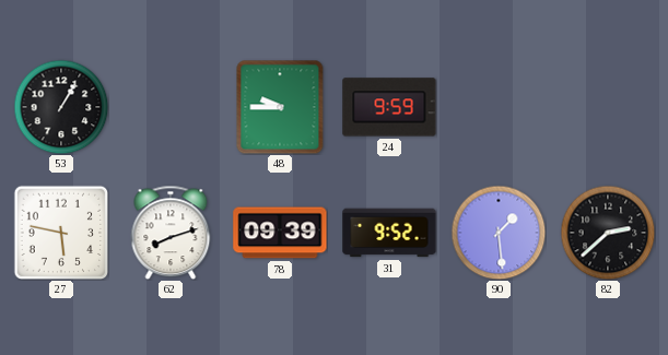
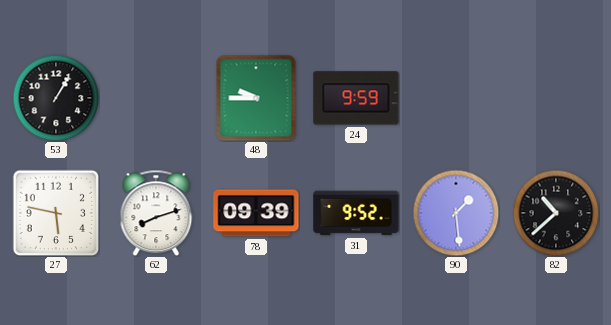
82: 2:38 -> 10:38 (556, 213)
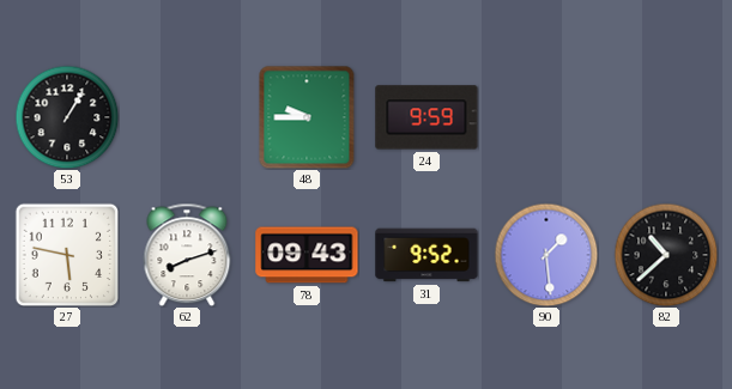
78: 09:39 -> 09:43 (307, 255)
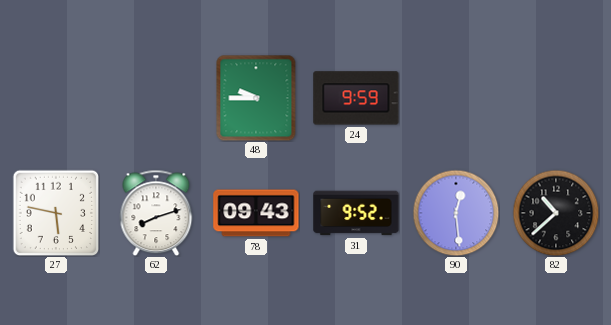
53: 1:05 -> none (67, 117)
90: 1:29 -> 12:29 (456, 213)
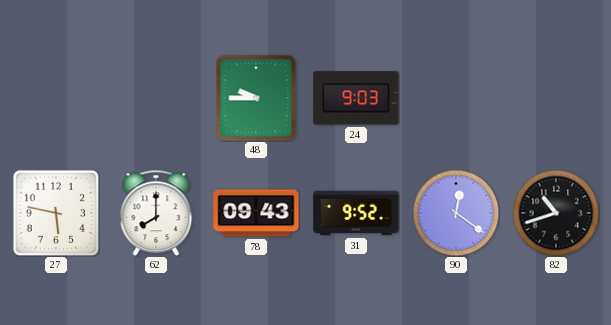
24: 9:59 -> 9:03 (356, 98)
62: 8:12 -> 8:00 (156, 213)
90: 12:29 -> 12:21 (456, 213)
82: 10:38 -> 10:42 (556, 213)
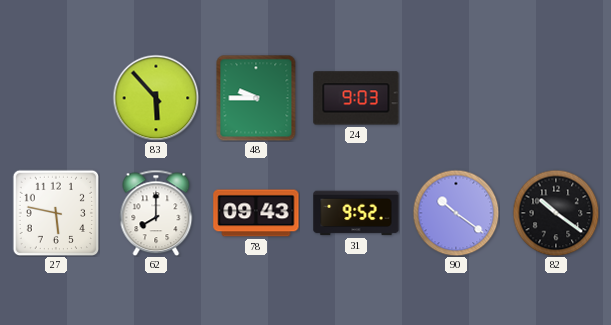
83: none -> 5:53 (156, 98)
90: 12:21 -> 10:21 (456, 213)
82: 10:42 -> 10:21 (556, 213)
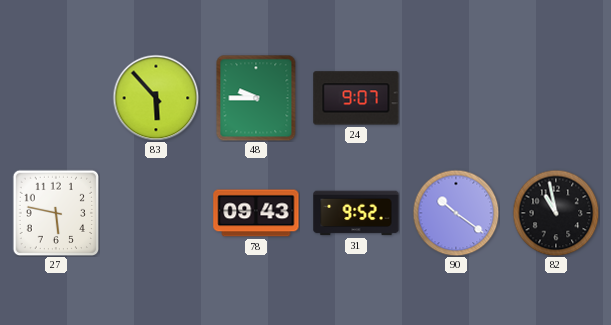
24: 9:03 -> 9:07 (356, 98)
62: 8:00 -> none (156, 213)
82: 10:21 -> 10:58 (556, 213)
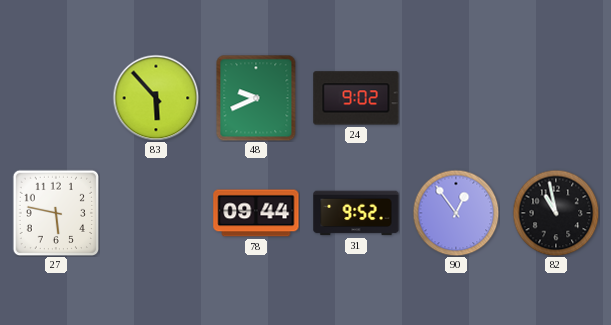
48: 9:45 -> 9:41 (256, 98)
24: 9:07 -> 9:02 (356, 98)
78: 09:43 -> 09:44 (256, 213)
90: 10:21 -> 12:54 (456, 213)
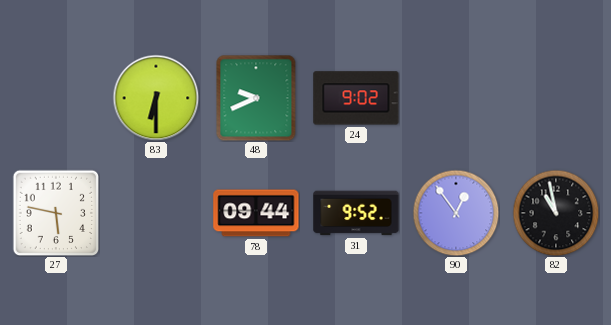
83: 5:53 -> 6:30 (156, 98)
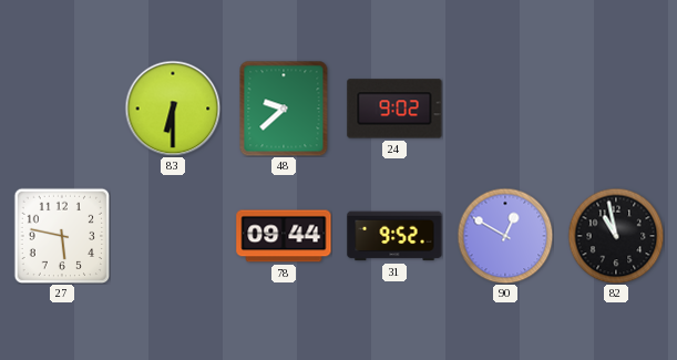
48: 9:41 -> 9:38 (284, 109)
90: 12:54 -> 12:50 (505, 236)
